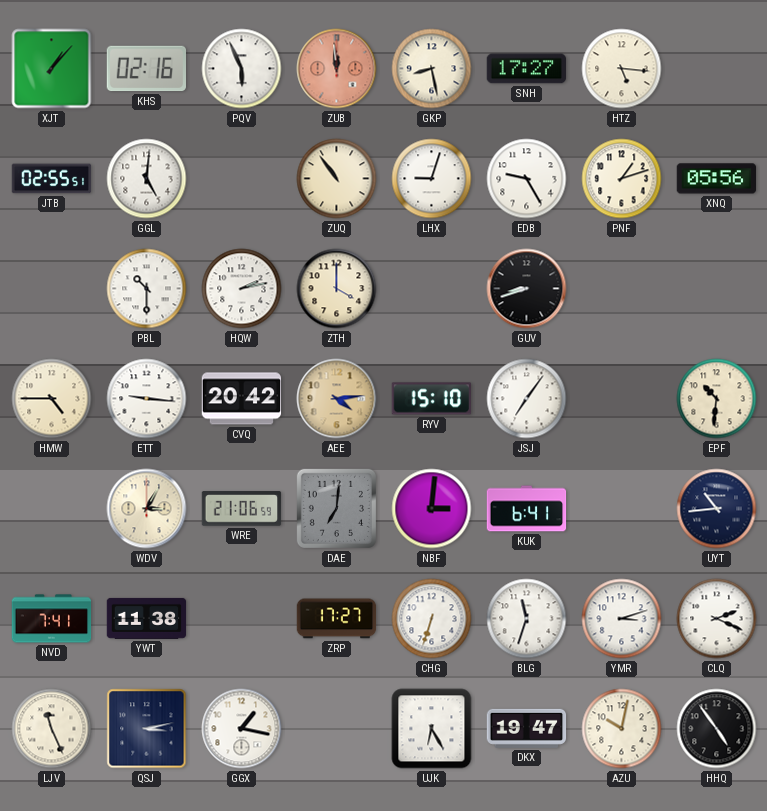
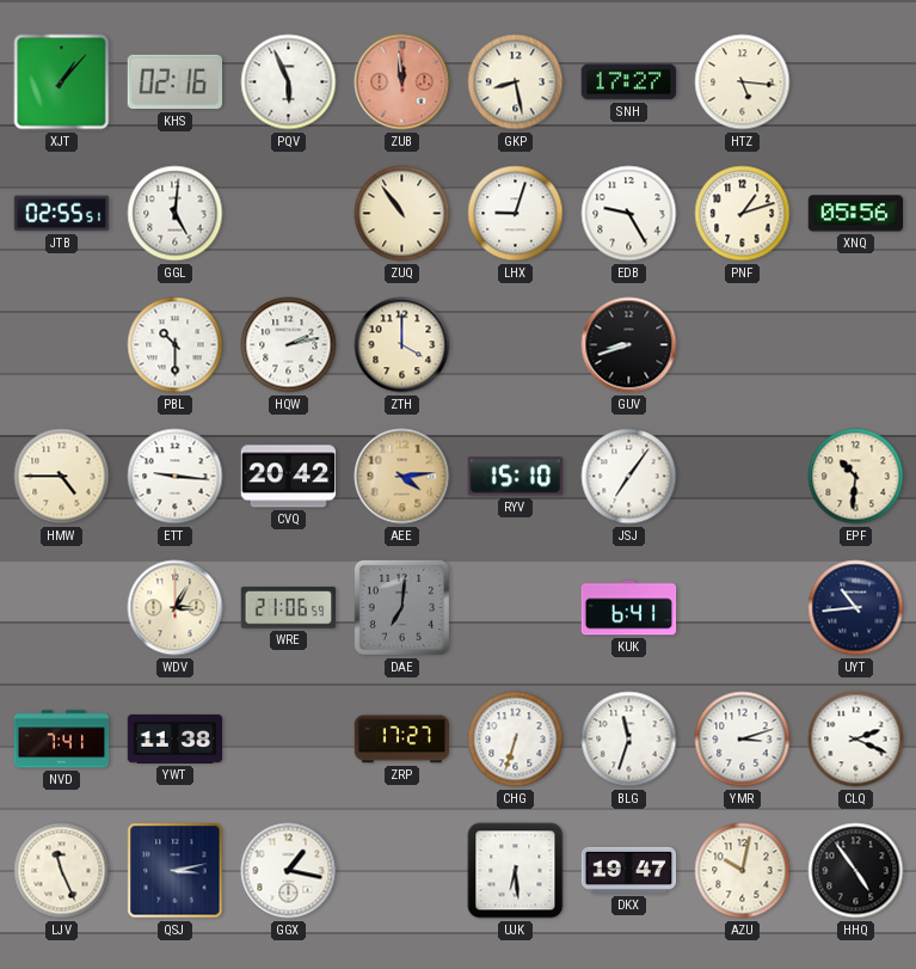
NBF: 3:01 -> none (432, 509)
UJK: 6:25 -> 6:29 (516, 871)
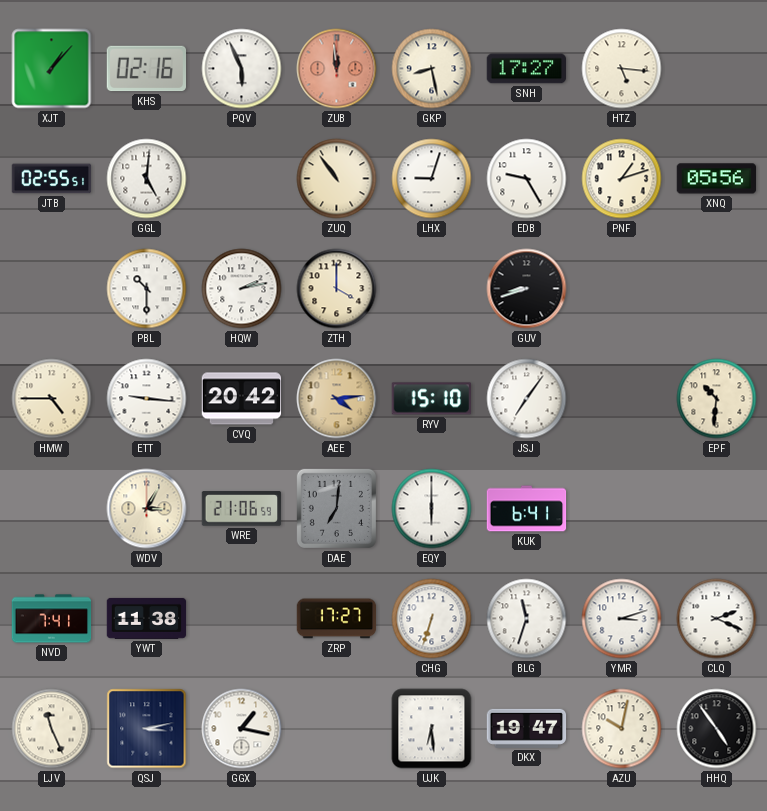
EQY: none -> 6:00 (432, 509)
UYT: 10:44 -> none (856, 608)
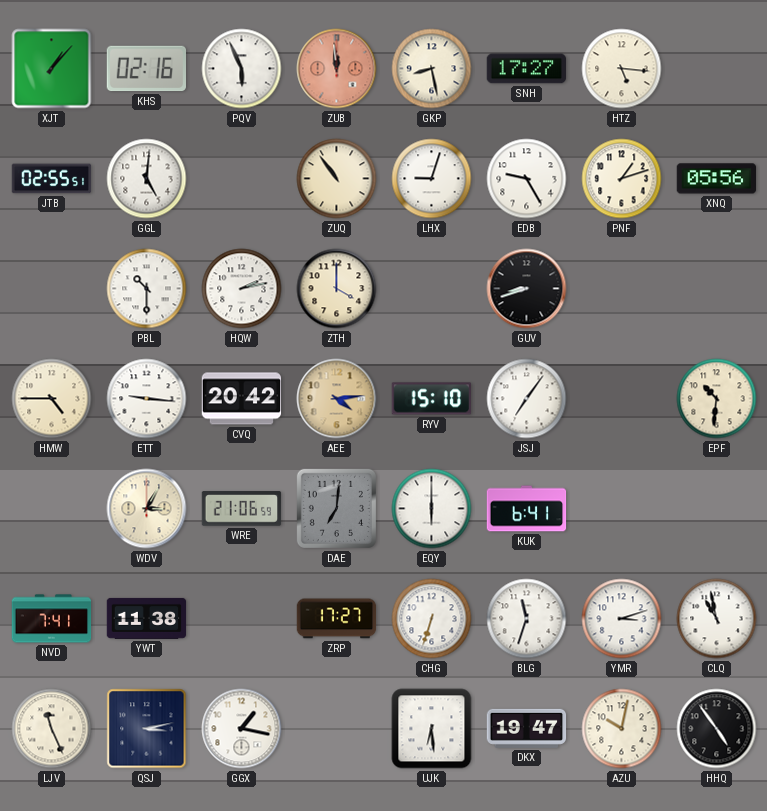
CLQ: 2:19 -> 10:58 (717, 619)
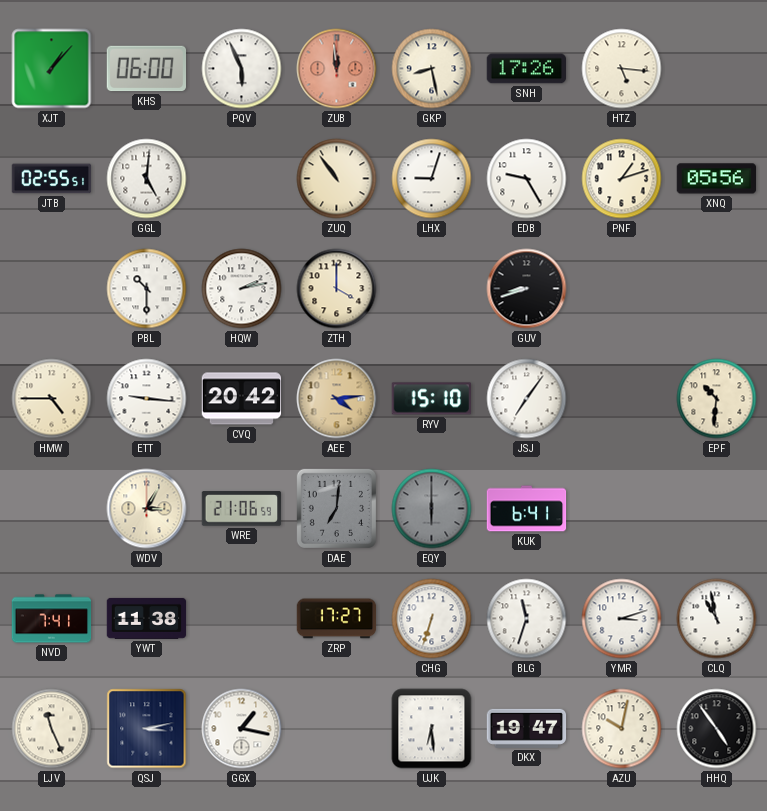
KHS: 02:16 -> 06:00 (146, 69)
SNH: 17:27 -> 17:26 (527, 69)
EQY dial: white -> grey (432, 509)
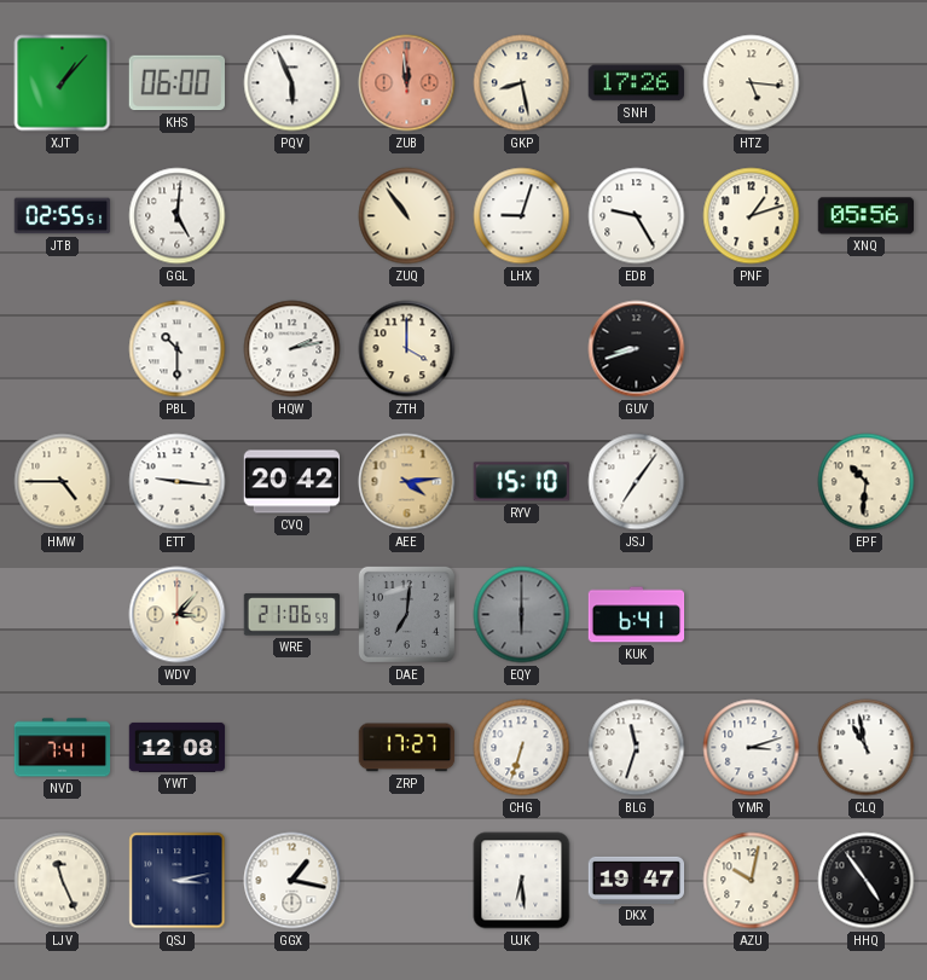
WDV: 3:05 -> 3:07 (178, 615)
YWT: 11:38 -> 12:08 (178, 747)
